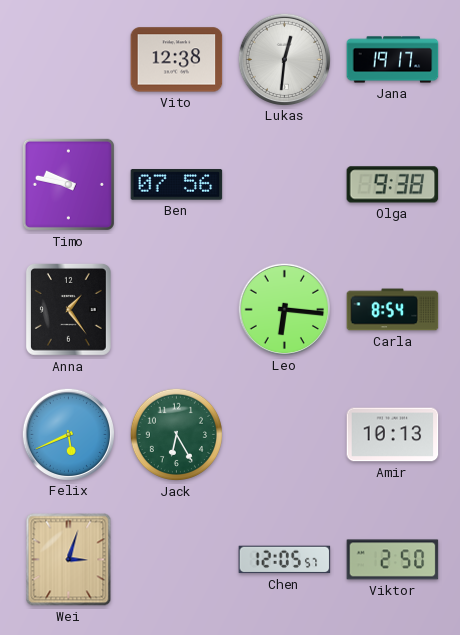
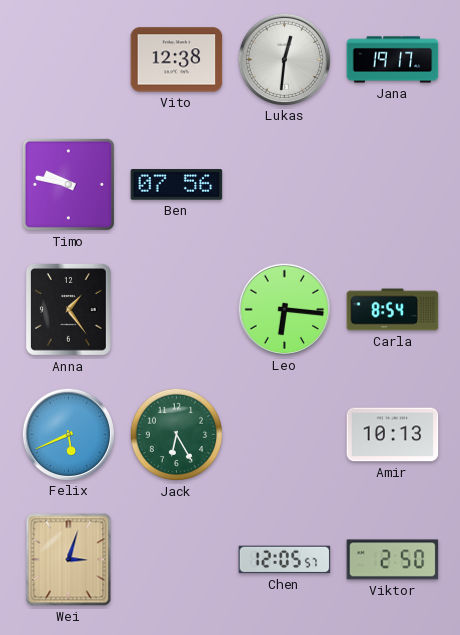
Olga: 9:38 -> none (393, 185)
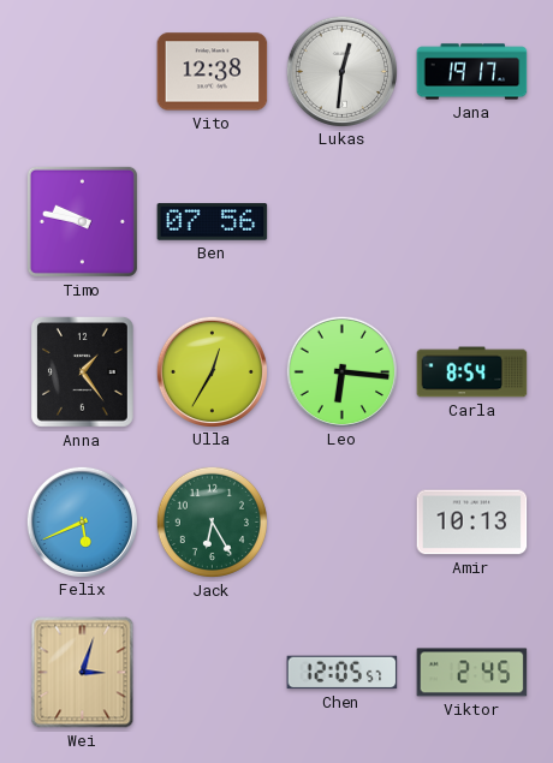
Ulla: none -> 12:35 (212, 371)
Viktor: 2:50 -> 2:45 (472, 673)
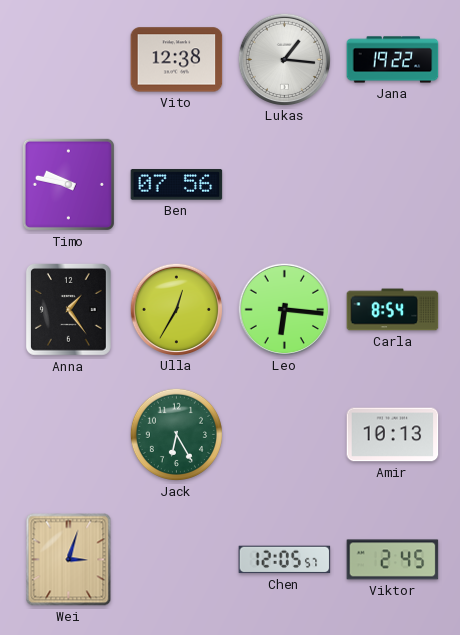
Lukas: 12:31 -> 1:16 (284, 59)
Jana: 19:17 -> 19:22 (393, 60)
Felix: 5:41 -> none (82, 521)
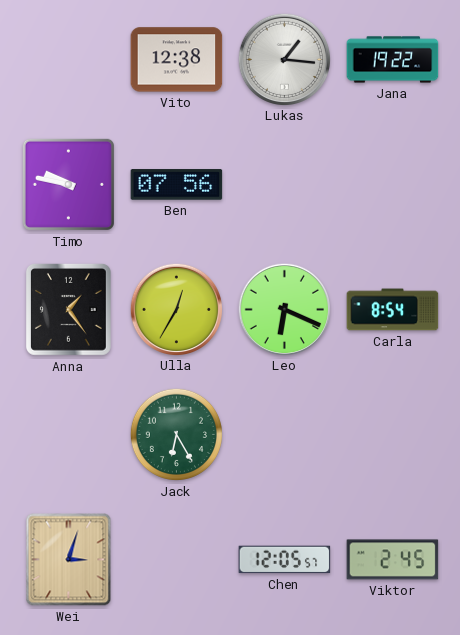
Leo: 6:16 -> 6:19 (284, 309)
Amir: 10:13 -> none (393, 435)
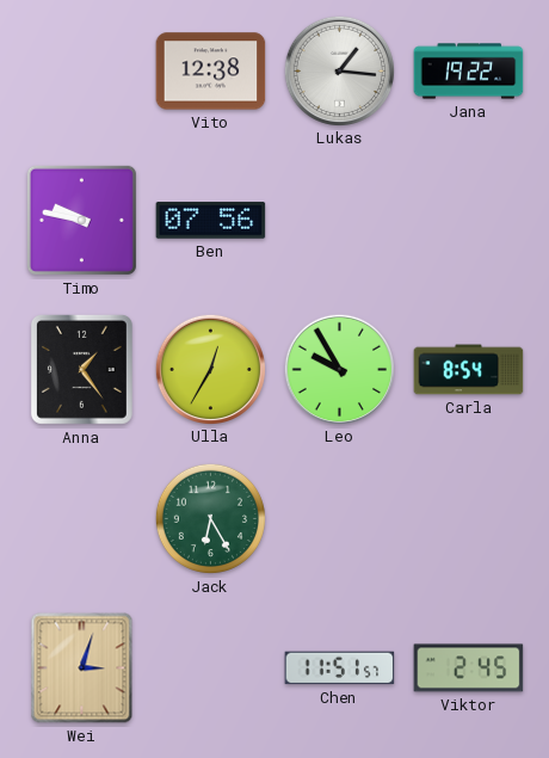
Leo: 6:19 -> 9:55 (339, 369)
Chen: 12:05 -> 11:51 (340, 668)
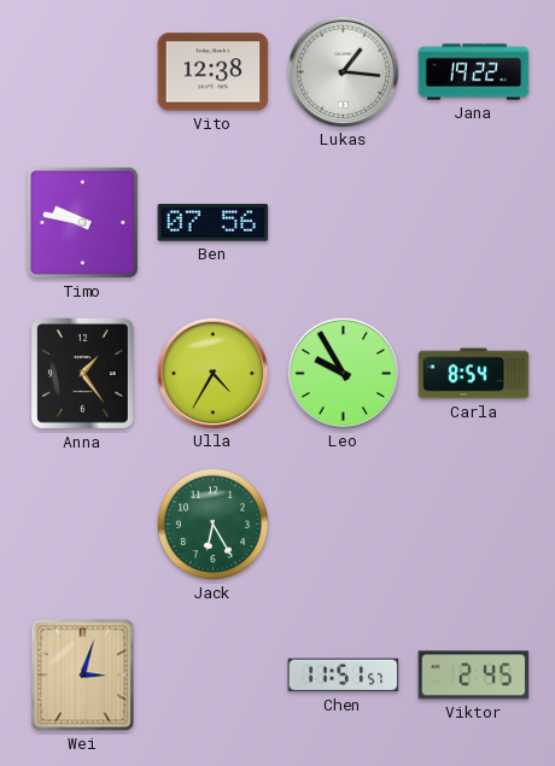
Ulla: 12:35 -> 4:35 (212, 373)
